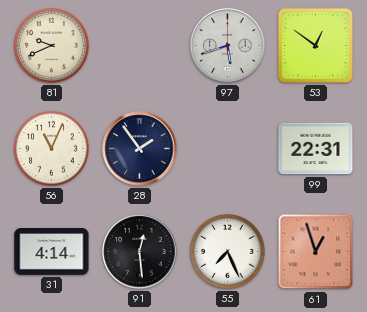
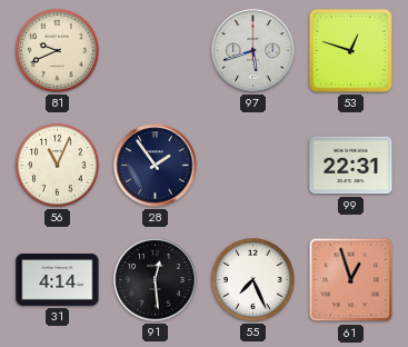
53: 12:51 -> 12:48 (350, 50)
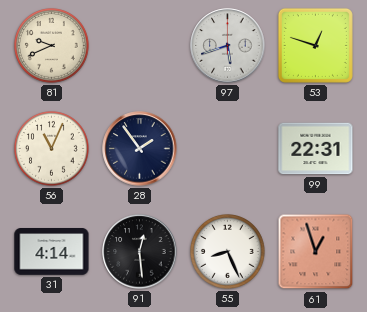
55: 7:26 -> 8:26 (228, 252)
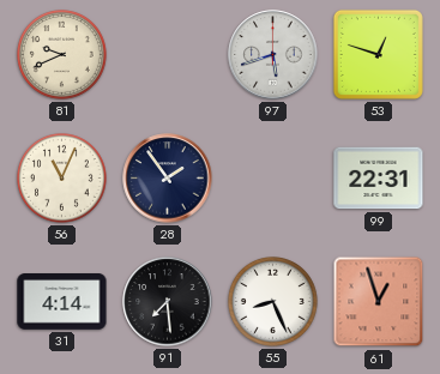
91: 12:29 -> 7:29 (168, 302)
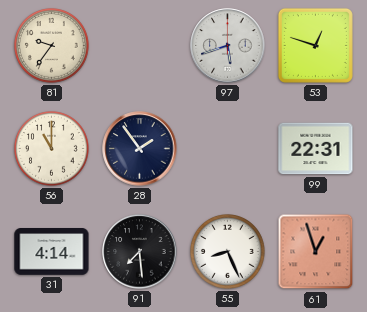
81: 9:41 -> 9:36 (52, 46)
56: 11:04 -> 11:00 (52, 149)
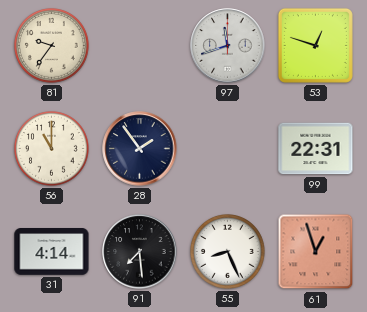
97: 5:42 -> 11:42 (228, 46)
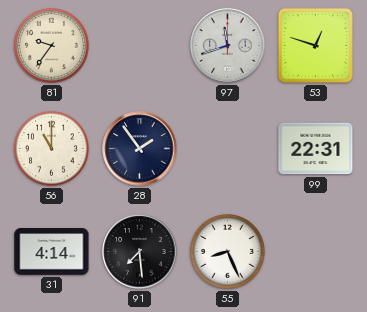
61: 12:57 -> none (316, 252)
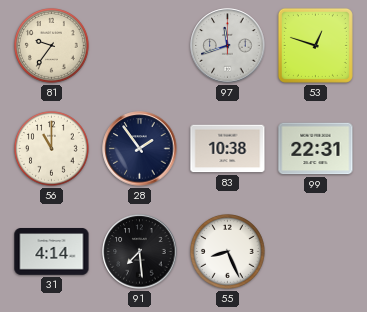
83: none -> 10:38 (228, 149)
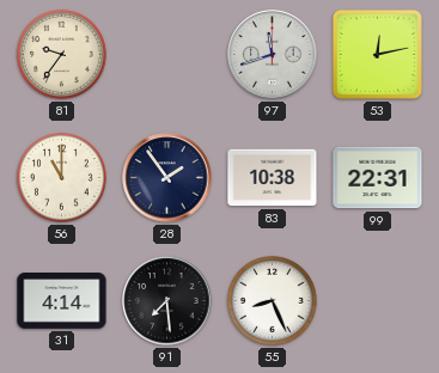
53: 12:48 -> 12:13 (377, 54)
